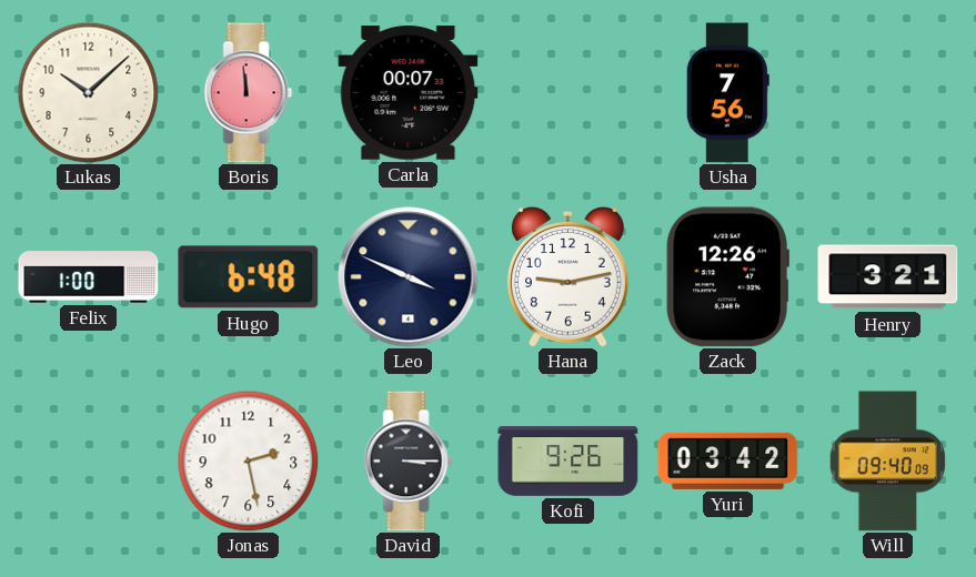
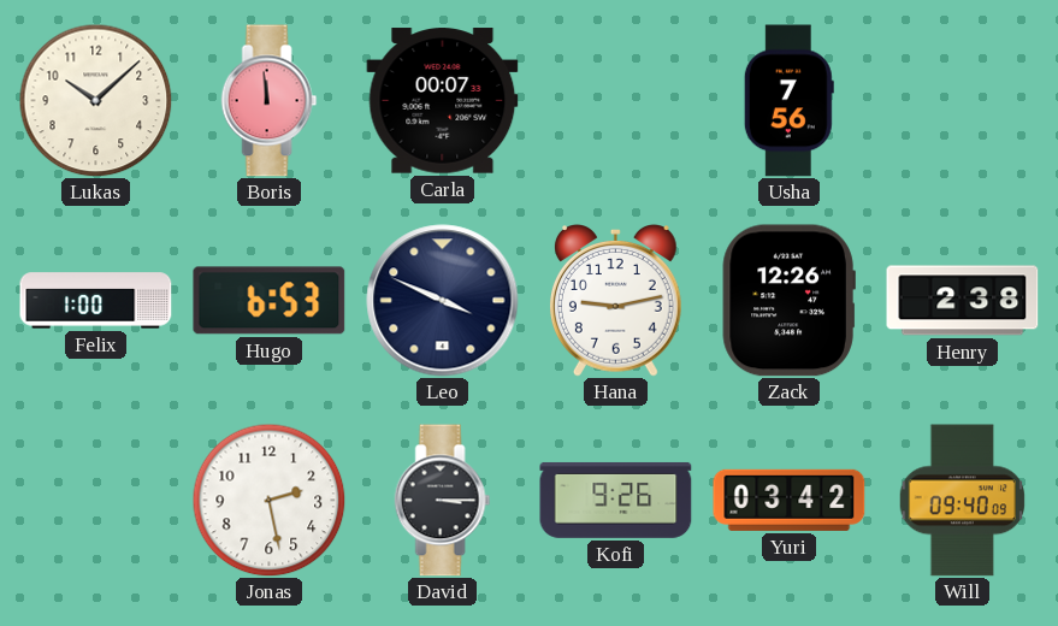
Hugo: 6:48 -> 6:53 (270, 301)
Henry: 3:21 -> 2:38 (963, 301)
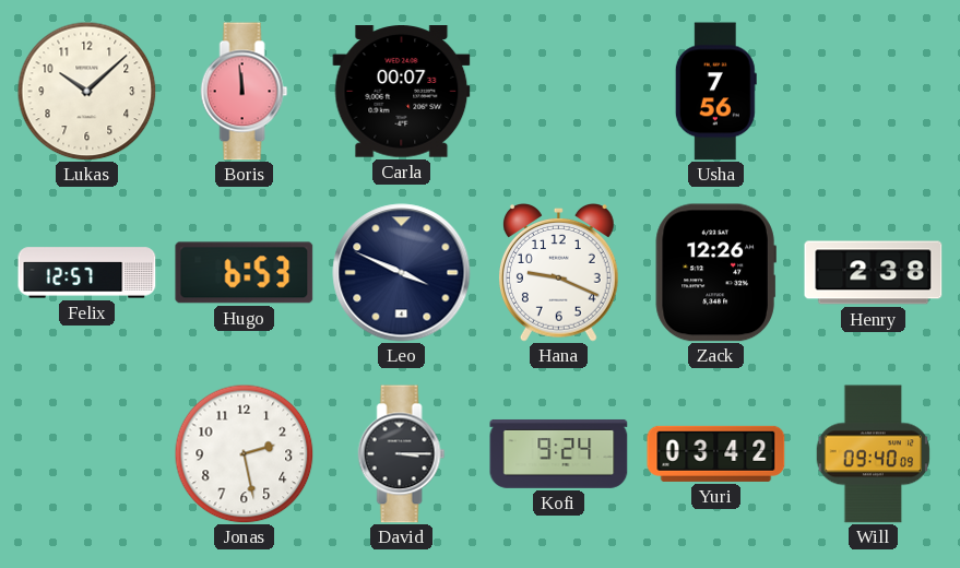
Felix: 1:00 -> 12:57 (87, 273)
Hana: 9:13 -> 9:19 (558, 273)
Kofi: 9:26 -> 9:24 (559, 453)
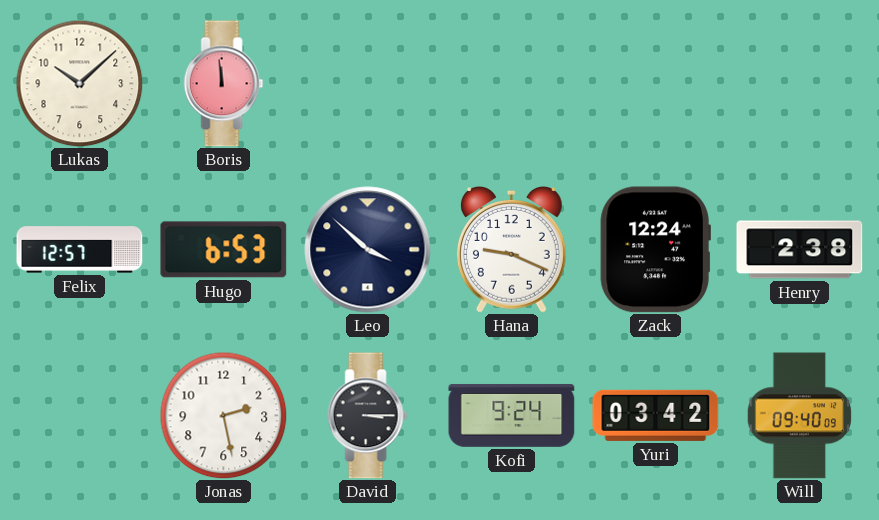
Carla: 00:07 -> none (402, 92)
Usha: 7:56 -> none (715, 92)
Leo: 3:49 -> 3:52 (368, 250)
Zack: 12:26 -> 12:24 (655, 250)
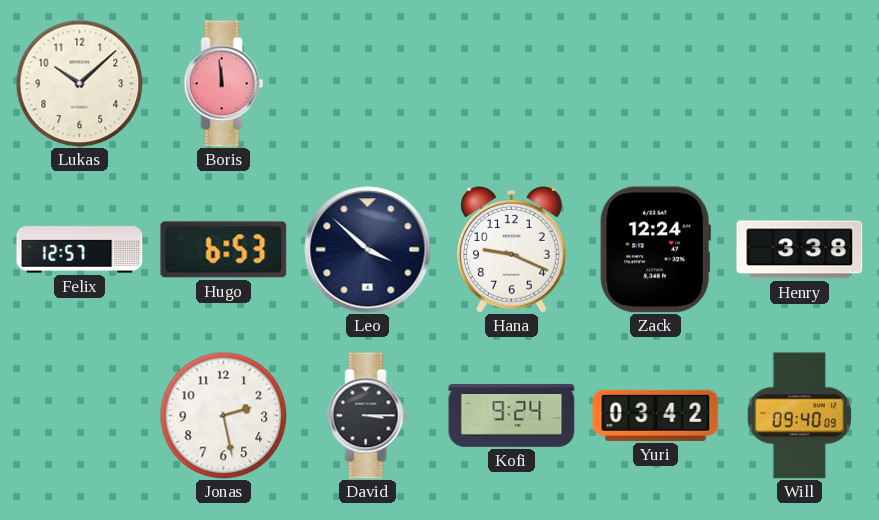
Henry: 2:38 -> 3:38 (800, 250)
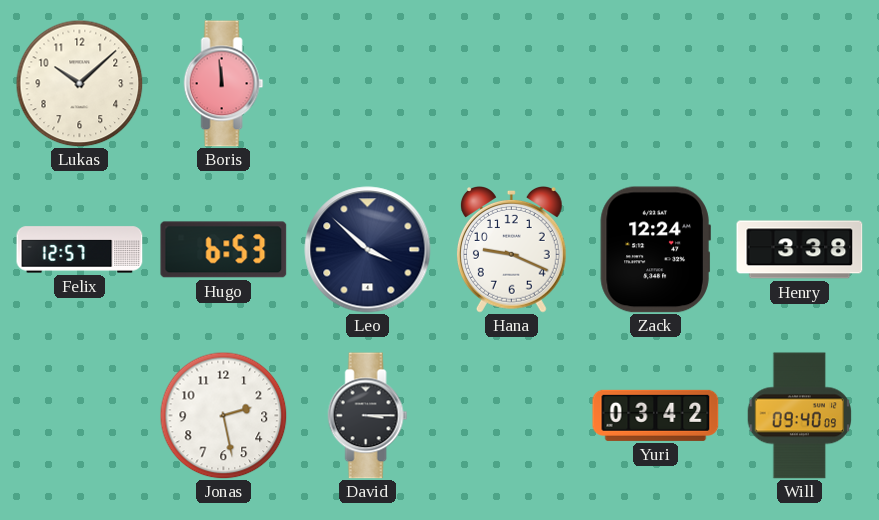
Kofi: 9:24 -> none (512, 415)
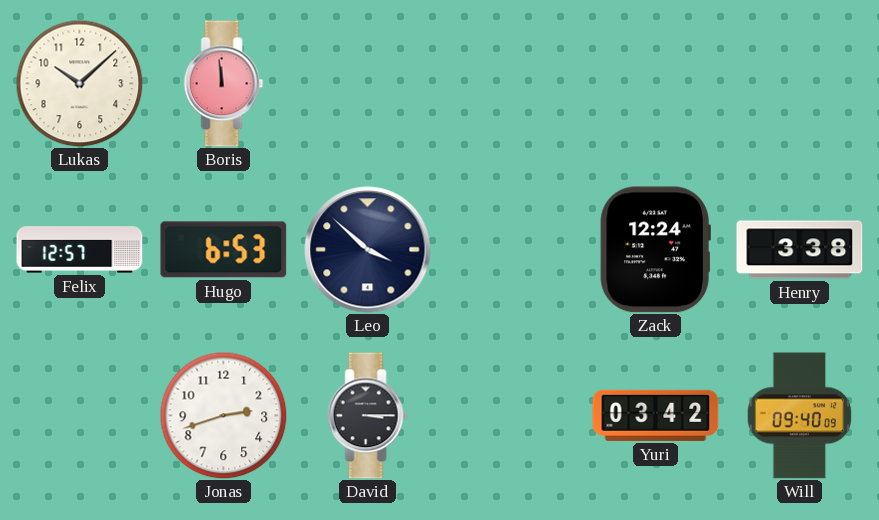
Hana: 9:19 -> none (511, 250)
Jonas: 2:28 -> 2:42 (223, 415)
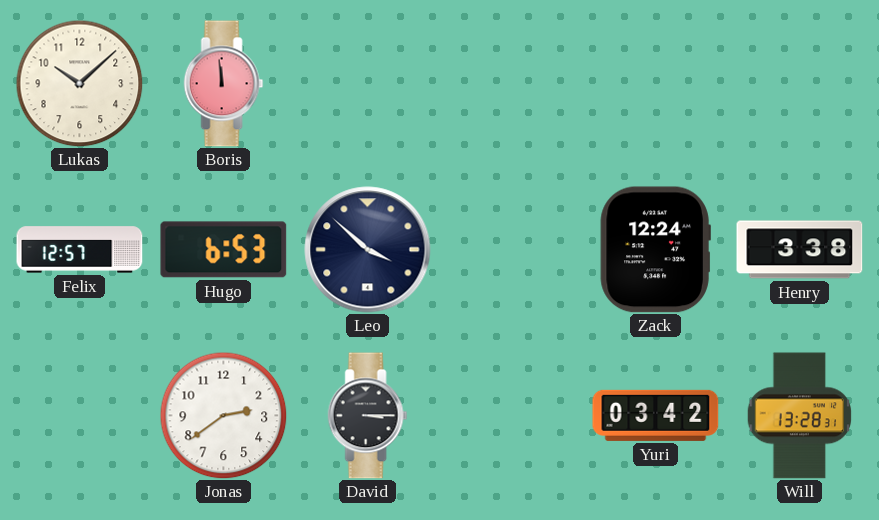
Jonas: 2:42 -> 2:39 (223, 415)
Will: 09:40 -> 13:28 (800, 416)
